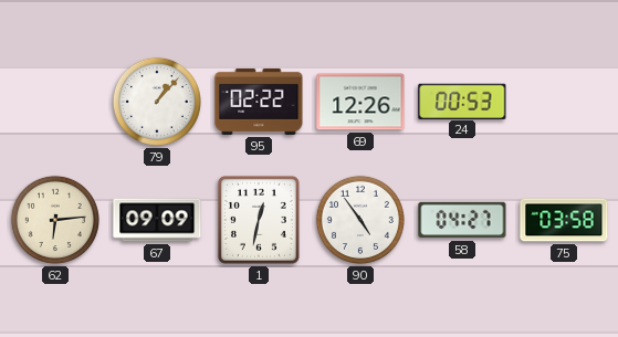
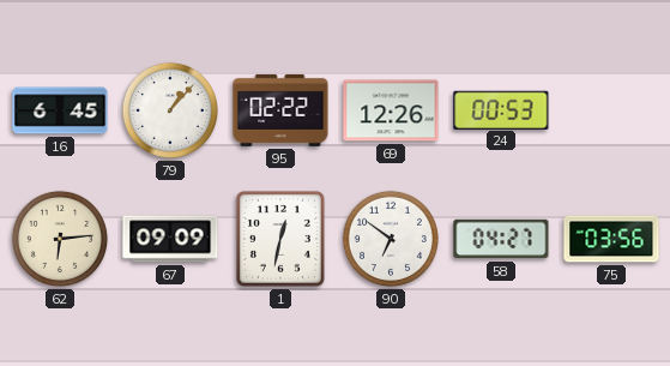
16: none -> 6:45 (60, 110)
90: 4:54 -> 6:51 (391, 239)
75: 03:58 -> 03:56 (611, 239)
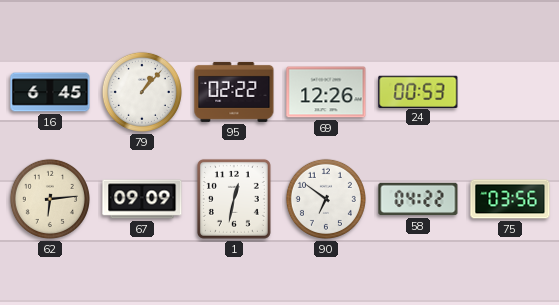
58: 04:27 -> 04:22 (418, 199)
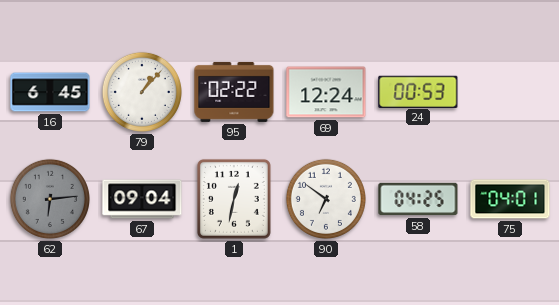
69: 12:26 -> 12:24 (326, 92)
62 dial: cream -> grey (50, 199)
67: 09:09 -> 09:04 (142, 199)
58: 04:22 -> 04:25 (418, 199)
75: 03:56 -> 04:01 (510, 199)
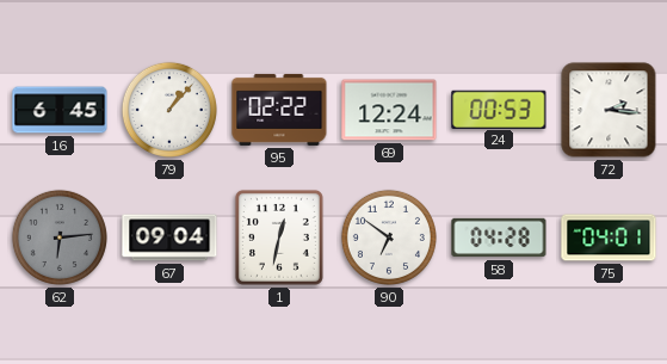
72: none -> 2:16 (609, 110)
58: 04:25 -> 04:28 (499, 237)
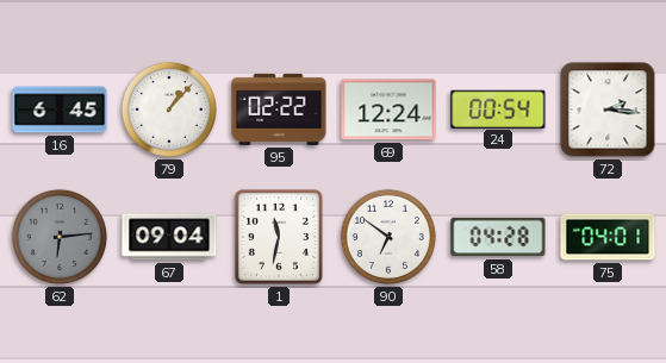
24: 00:53 -> 00:54 (498, 108)
1: 12:32 -> 11:32 (279, 237)
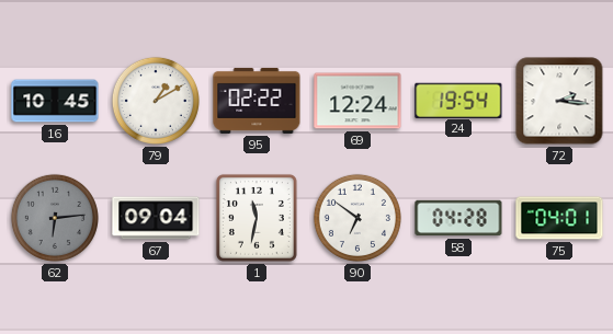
16: 6:45 -> 10:45 (55, 101)
79: 1:07 -> 1:10 (156, 101)
24: 00:54 -> 19:54 (458, 100)
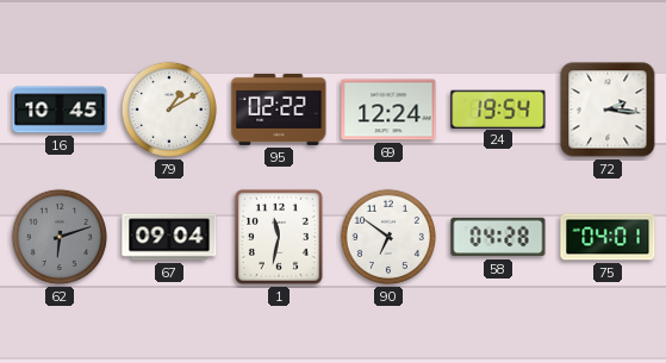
62: 6:14 -> 6:12 (60, 237)
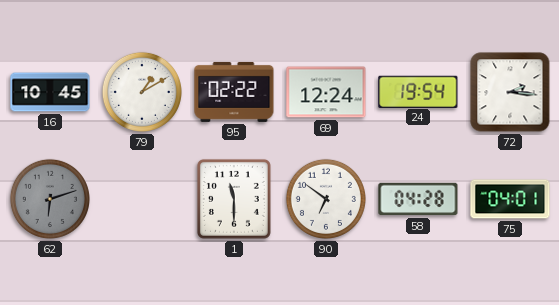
67: 09:04 -> none (169, 237)
1: 11:32 -> 11:30 (234, 199)
